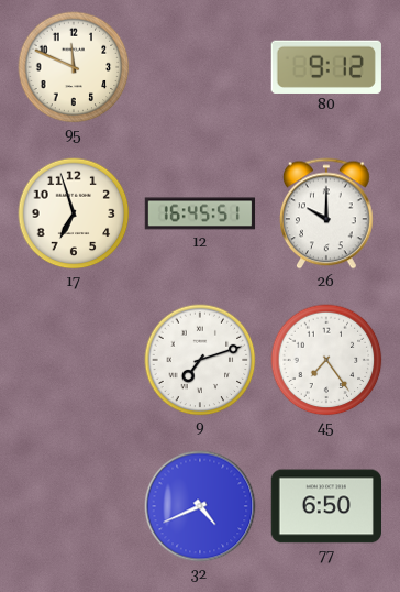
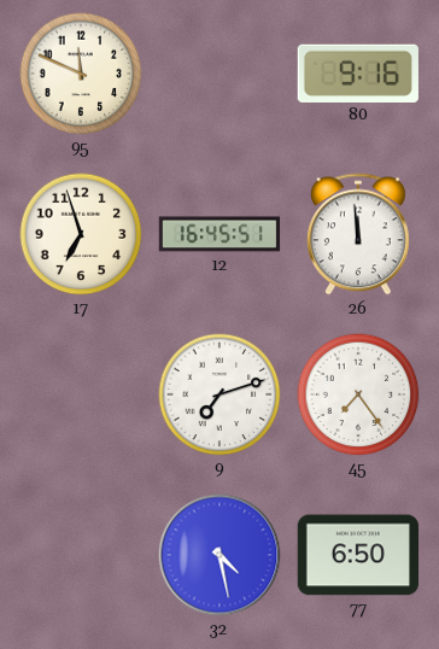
80: 9:12 -> 9:16 (358, 72)
26: 10:00 -> 11:59 (359, 234)
32: 4:41 -> 4:28 (219, 555)
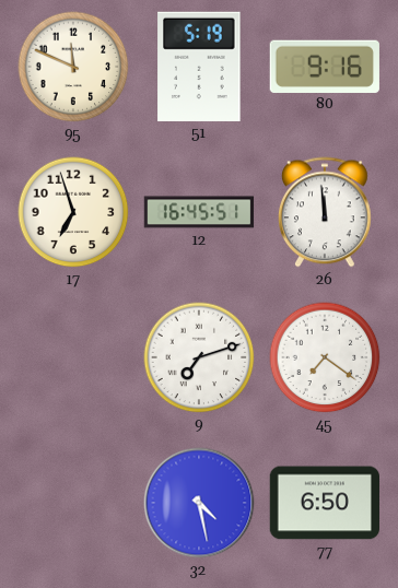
51: none -> 5:19 (199, 67)
45: 7:24 -> 7:21 (325, 357)
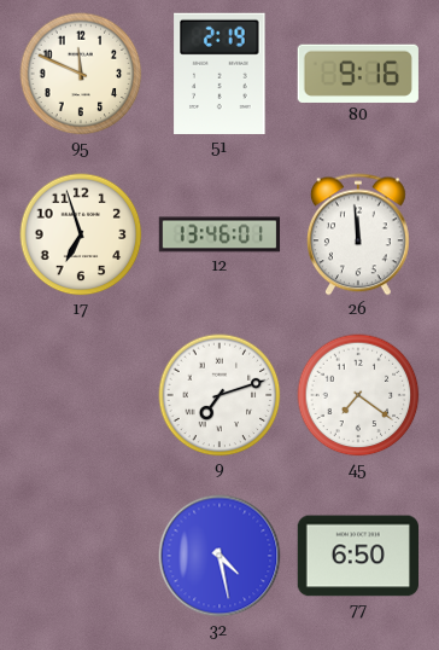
51: 5:19 -> 2:19 (219, 74)
12: 16:45 -> 13:46 (219, 234)
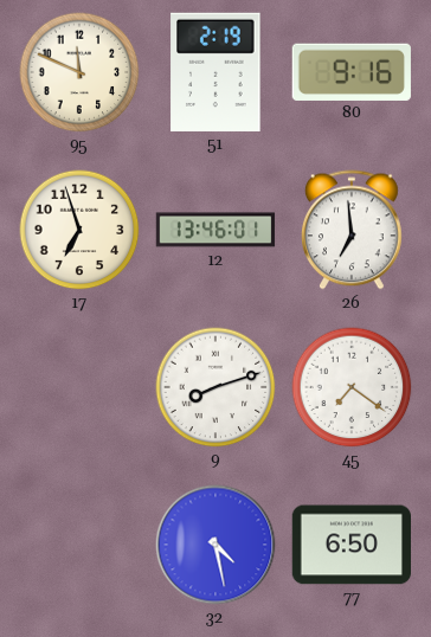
26: 11:59 -> 6:59 (353, 230)
9: 7:12 -> 8:12 (215, 387)
